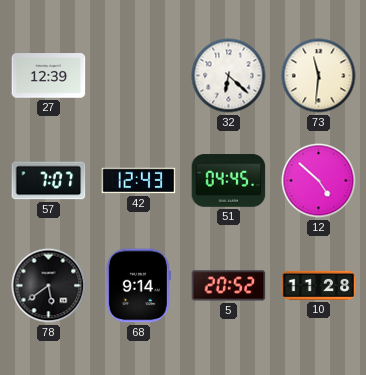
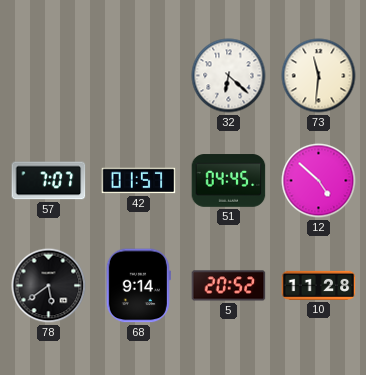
27: 12:39 -> none (49, 76)
42: 12:43 -> 01:57 (139, 181)
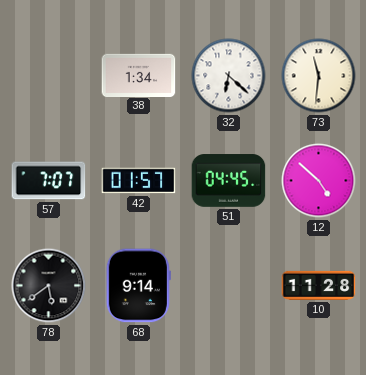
38: none -> 1:34 (139, 75)
5: 20:52 -> none (229, 286)
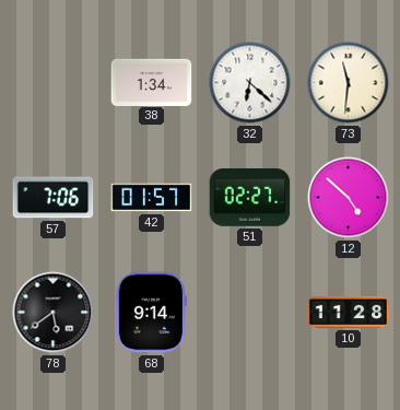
57: 7:07 -> 7:06 (54, 198)
51: 04:45 -> 02:27 (250, 198)
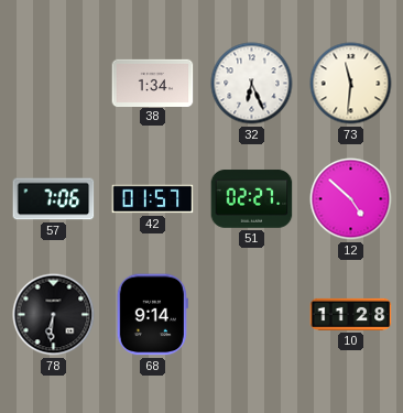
32: 6:22 -> 6:26 (252, 84)
78: 5:39 -> 6:31 (54, 315)
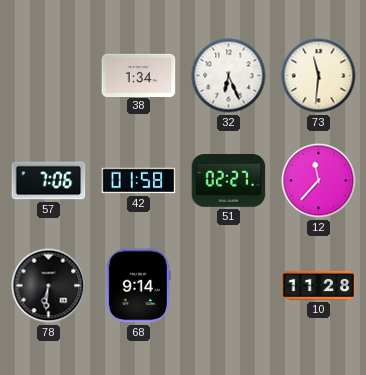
42: 01:57 -> 01:58 (139, 181)
12: 4:52 -> 11:37 (319, 181)
